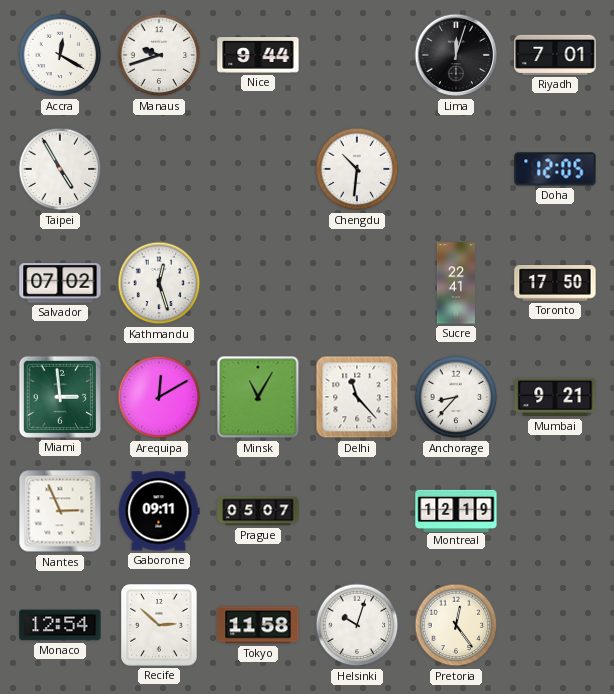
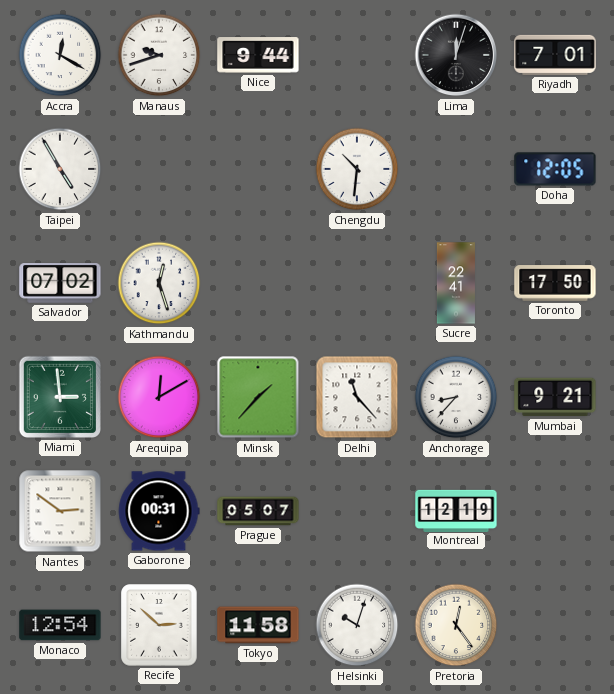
Minsk: 11:05 -> 1:37 (258, 397)
Nantes: 2:56 -> 2:51 (60, 511)
Gaborone: 09:11 -> 00:31 (159, 511)
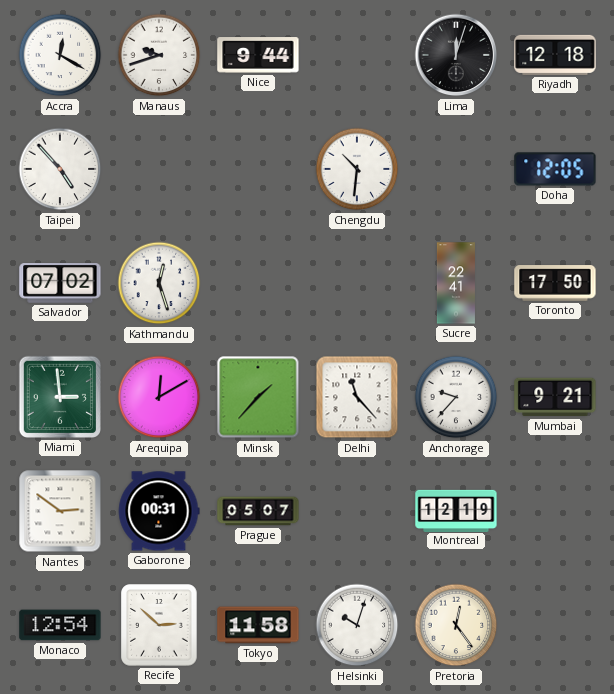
Riyadh: 7:01 -> 12:18 (555, 55)
Taipei: 4:55 -> 4:53 (60, 169)
Anchorage: 8:37 -> 9:37 (456, 397)
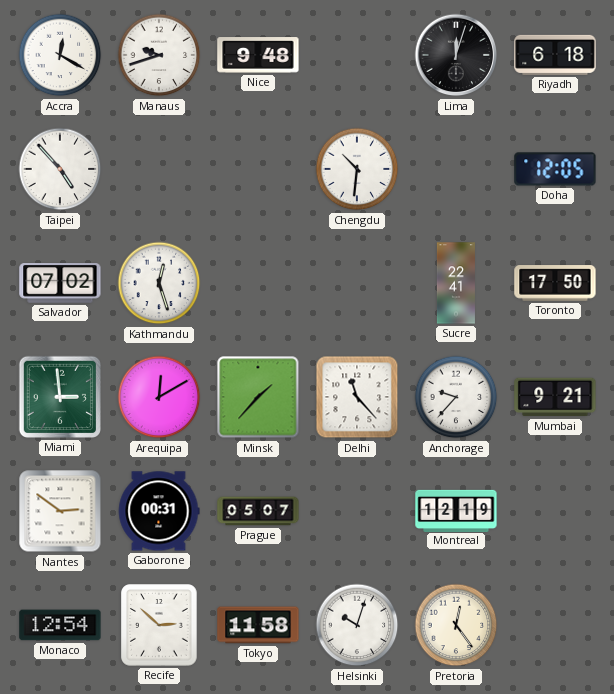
Nice: 9:44 -> 9:48 (258, 55)
Riyadh: 12:18 -> 6:18 (555, 55)
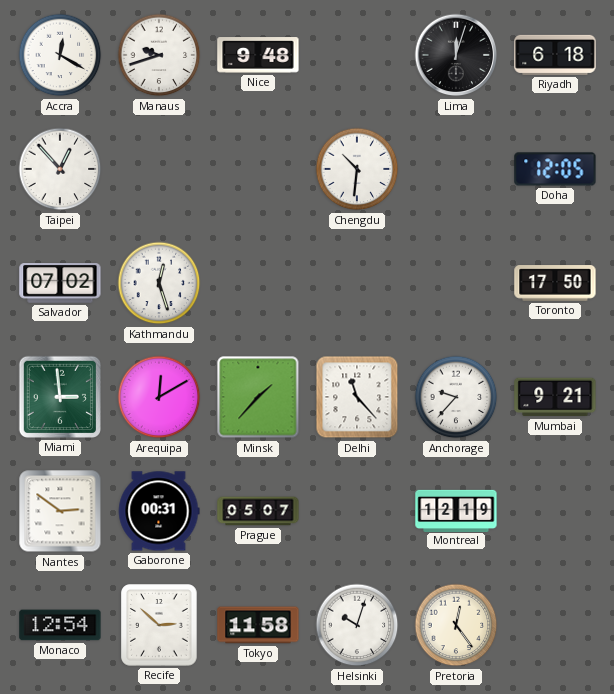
Taipei: 4:53 -> 12:53 (60, 169)
Sucre: 22:41 -> none (456, 283)
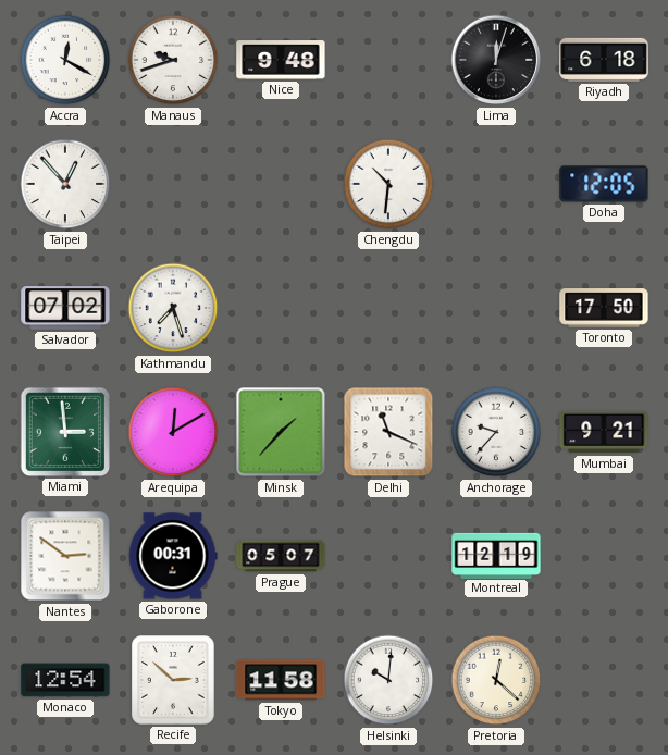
Kathmandu: 12:27 -> 7:27 (173, 308)
Delhi: 11:23 -> 11:19 (388, 432)
Helsinki: 10:03 -> 10:01 (388, 680)
Pretoria: 12:24 -> 12:22 (496, 680)
